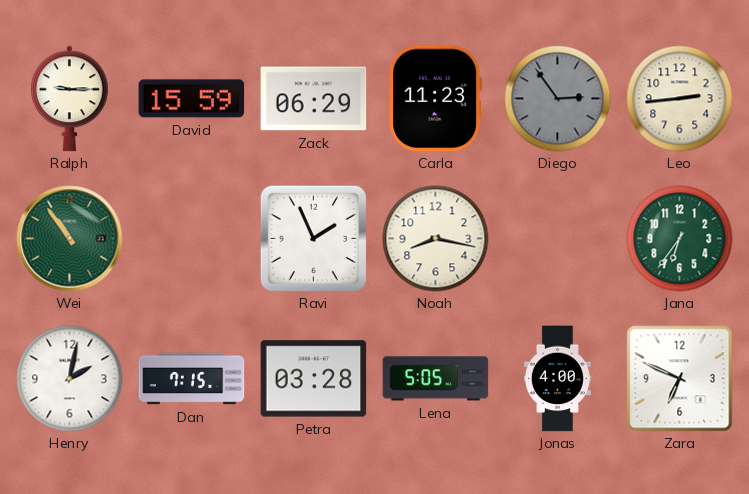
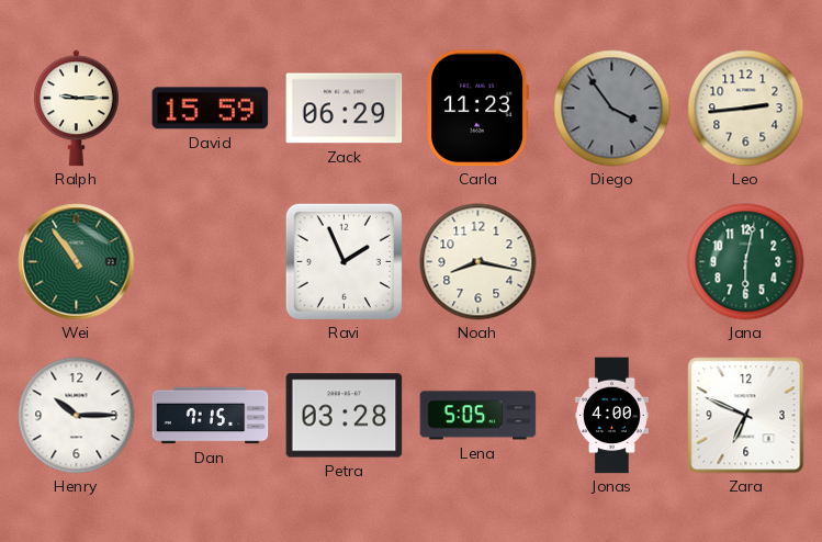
Diego: 2:54 -> 3:54 (612, 109)
Jana: 6:36 -> 6:02 (746, 262)
Henry: 2:02 -> 10:15 (77, 416)
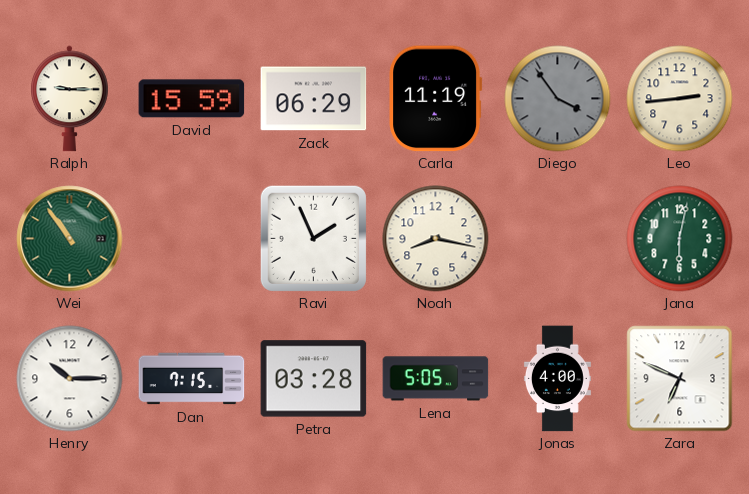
Carla: 11:23 -> 11:19 (436, 99)
